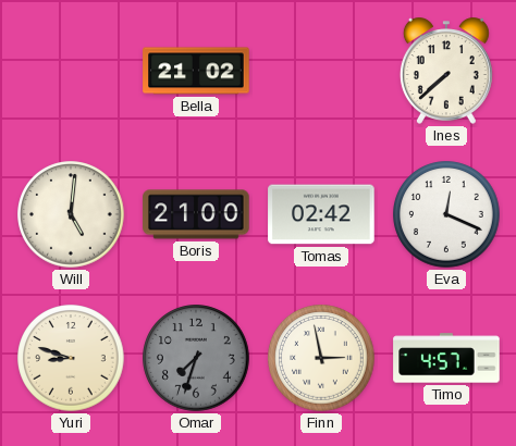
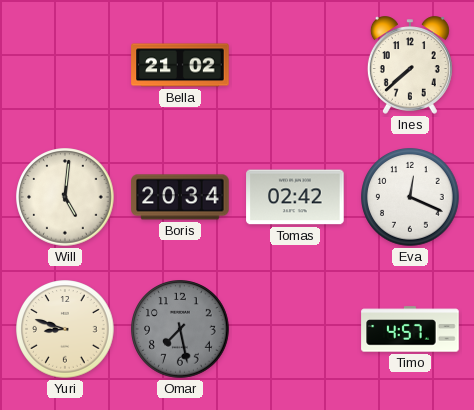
Boris: 21:00 -> 20:34 (180, 197)
Omar: 7:33 -> 7:28 (180, 329)
Finn: 2:58 -> none (321, 358)
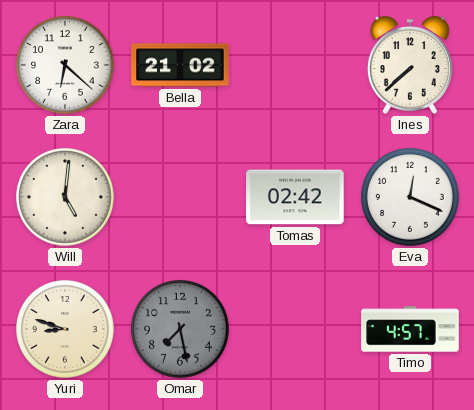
Zara: none -> 6:22 (65, 65)
Boris: 20:34 -> none (180, 197)
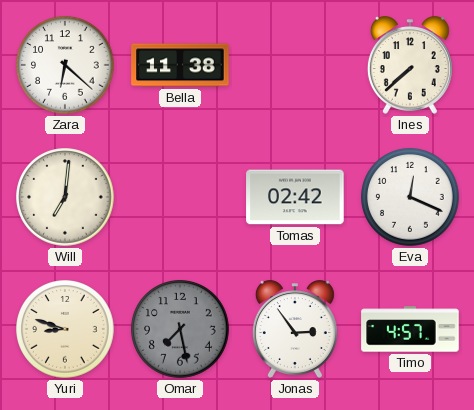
Bella: 21:02 -> 11:38 (180, 65)
Will: 5:01 -> 7:01 (65, 197)
Jonas: none -> 2:54 (295, 329)
